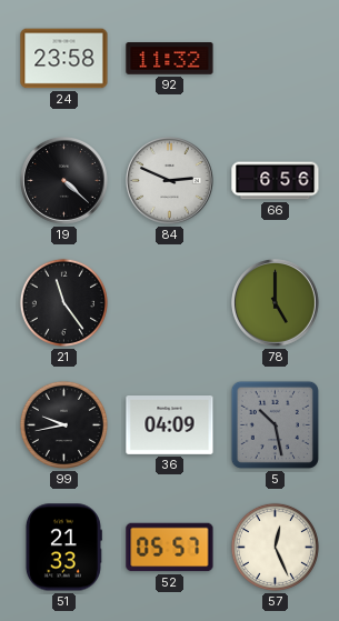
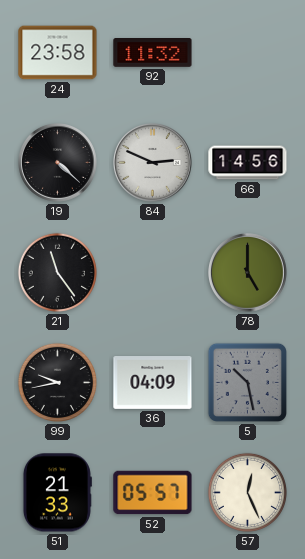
66: 6:56 -> 14:56 (248, 163)
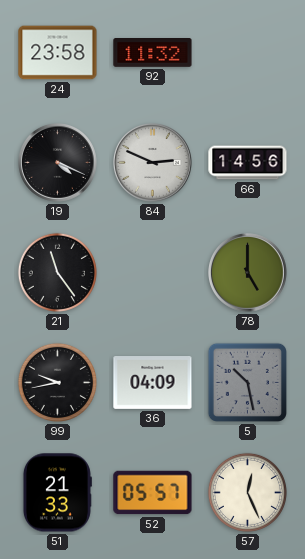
19: 4:22 -> 4:19 (58, 163)
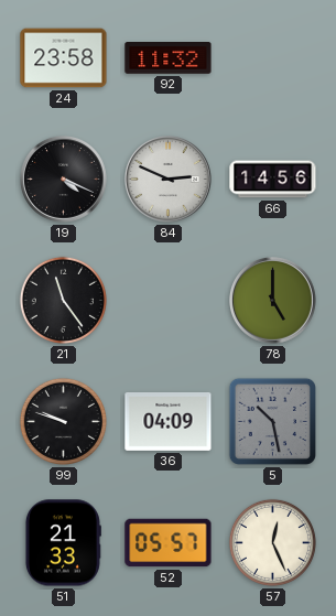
99: 9:43 -> 9:48 (63, 421)
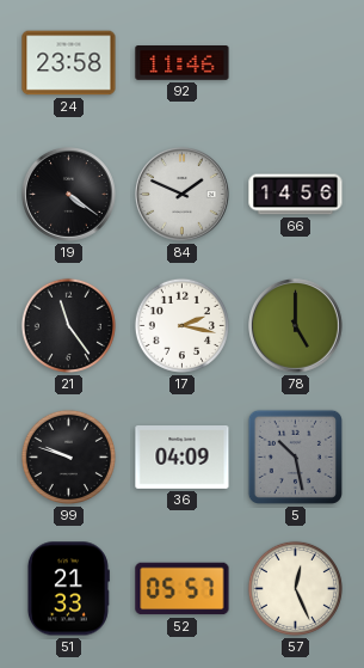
92: 11:32 -> 11:46 (183, 63)
19: 4:19 -> 4:21 (69, 195)
84: 2:49 -> 1:49 (183, 195)
17: none -> 2:17 (181, 325)
